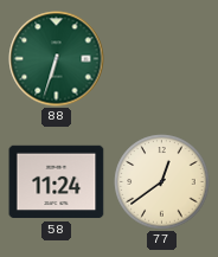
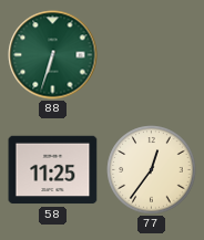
58: 11:24 -> 11:25 (53, 170)
77: 12:39 -> 12:36 (152, 170)
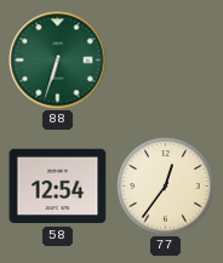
58: 11:25 -> 12:54 (58, 187)
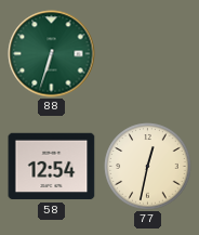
77: 12:36 -> 12:32 (148, 167)
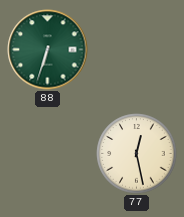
58: 12:54 -> none (52, 167)
77: 12:32 -> 12:28 (137, 154)
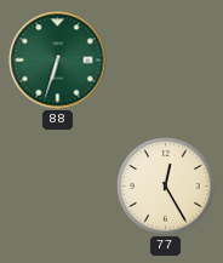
77: 12:28 -> 12:25 (166, 187)
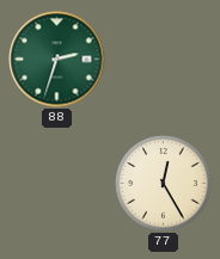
88: 6:33 -> 2:33 (57, 60)
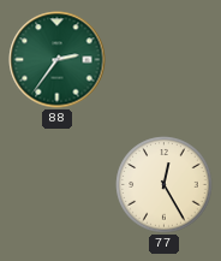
88: 2:33 -> 2:36 (58, 60)
